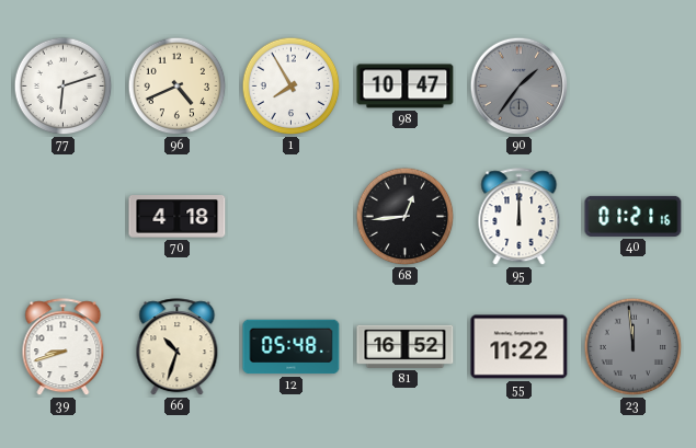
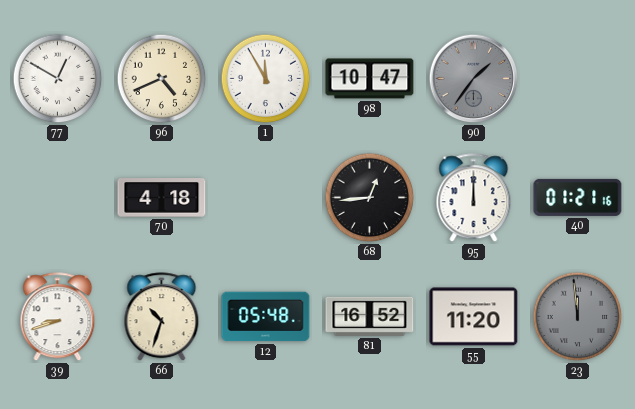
77: 6:12 -> 12:50 (58, 79)
1: 7:55 -> 11:55 (266, 79)
55: 11:22 -> 11:20 (474, 317)
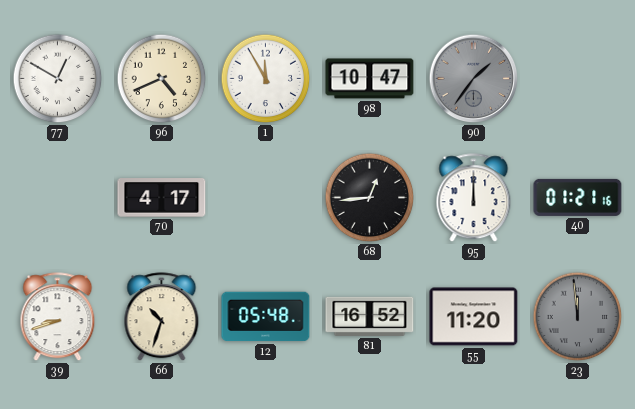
70: 4:18 -> 4:17 (162, 198)
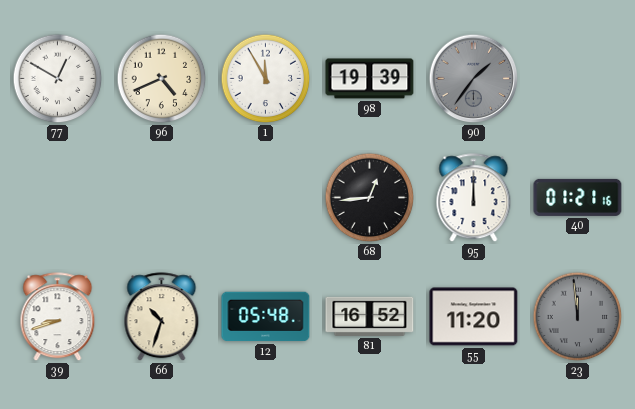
98: 10:47 -> 19:39 (370, 79)
70: 4:17 -> none (162, 198)
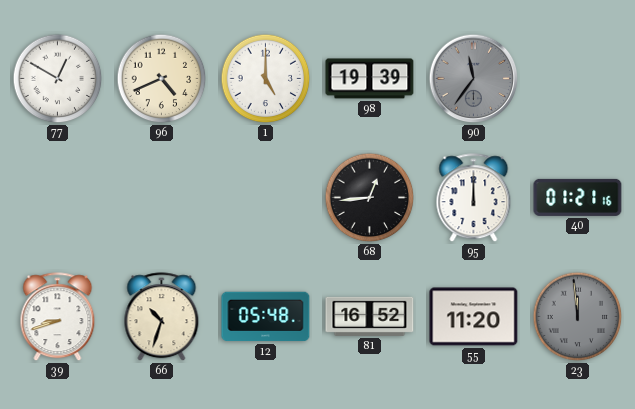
1: 11:55 -> 5:00 (266, 79)
90: 1:36 -> 11:36 (474, 79)
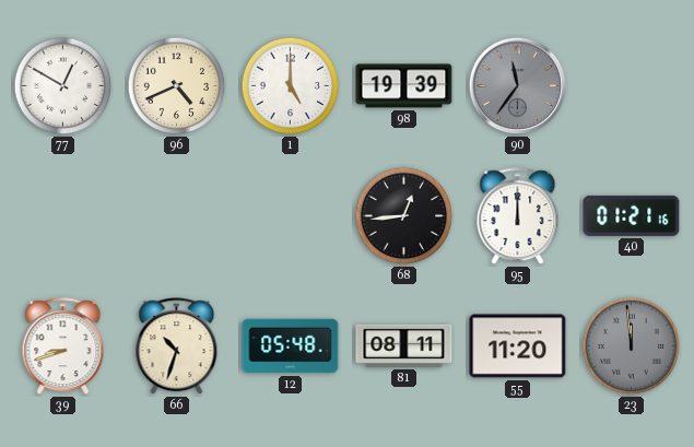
81: 16:52 -> 08:11 (404, 345)
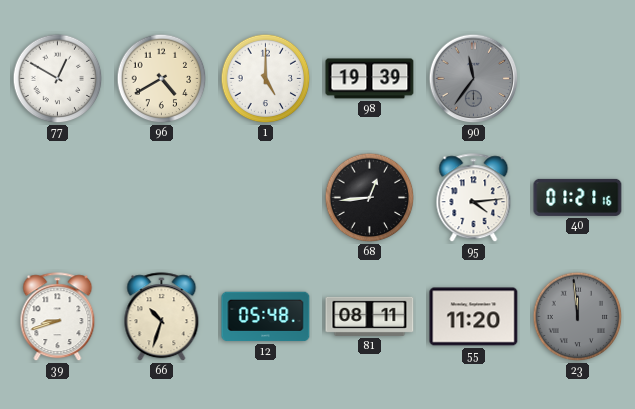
96: 4:41 -> 4:40 (162, 79)
95: 12:00 -> 4:14 (474, 198)
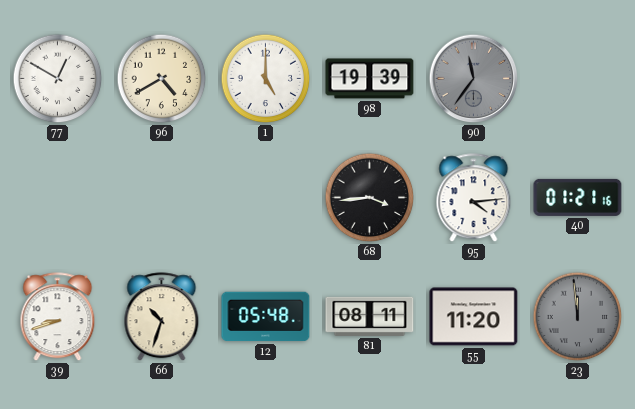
68: 12:44 -> 3:44 (370, 198)
